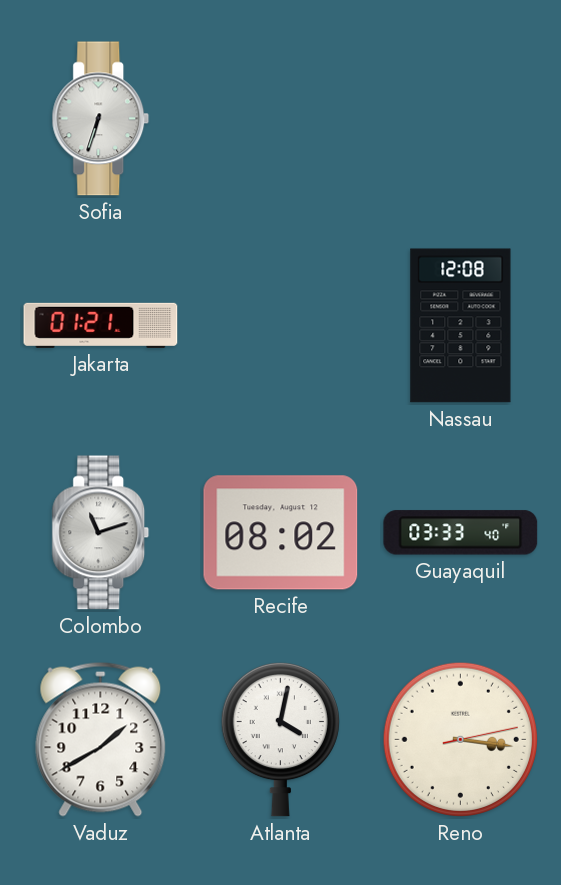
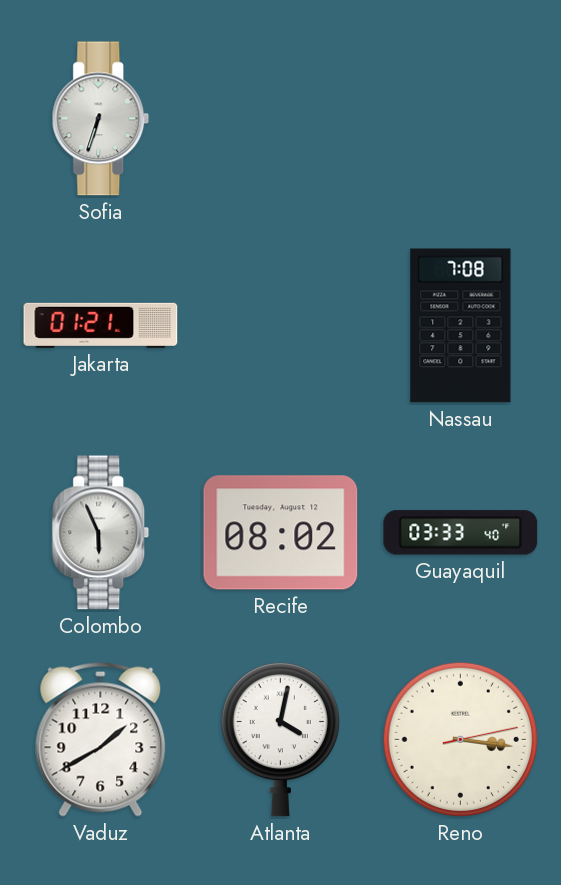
Nassau: 12:08 -> 7:08 (461, 326)
Colombo: 11:12 -> 5:56 (101, 533)
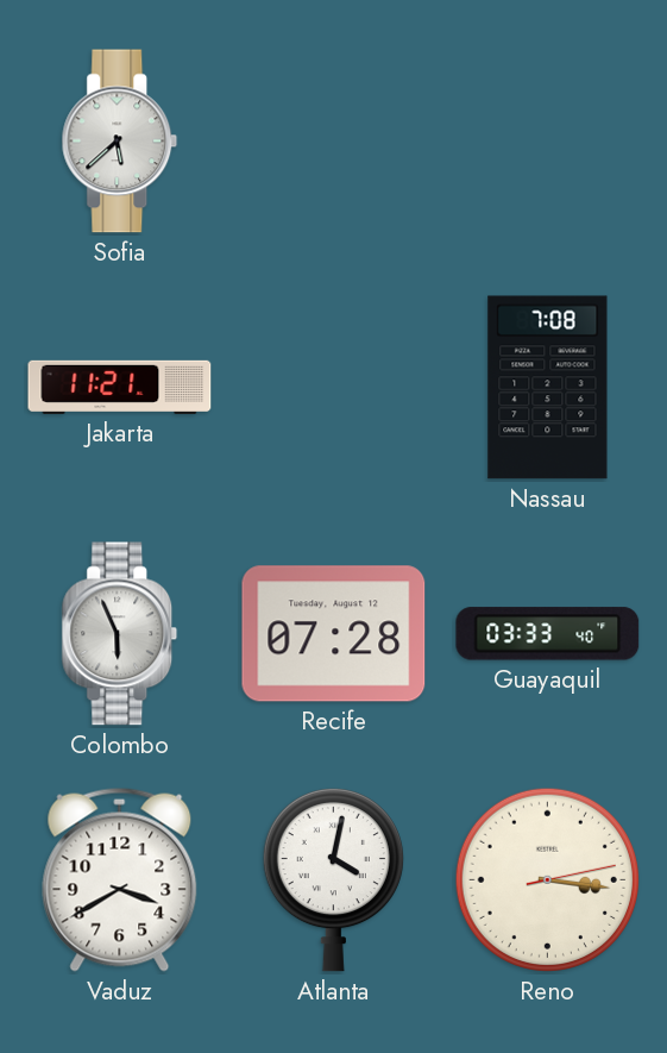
Sofia: 6:33 -> 5:38 (120, 142)
Jakarta: 01:21 -> 11:21 (120, 387)
Recife: 08:02 -> 07:28 (334, 634)
Vaduz: 1:40 -> 3:40 (120, 879)
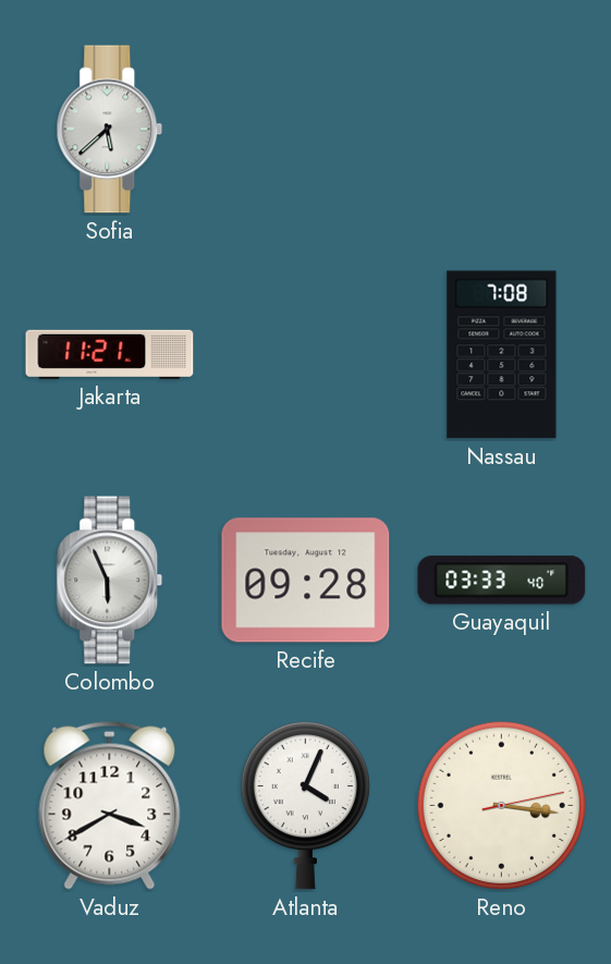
Recife: 07:28 -> 09:28 (306, 581)
Atlanta: 4:02 -> 4:04 (305, 805)
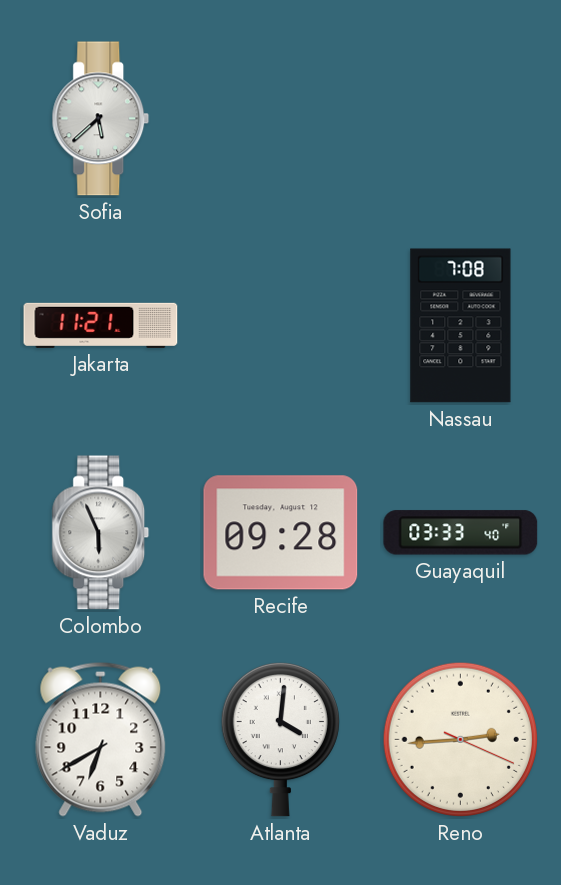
Vaduz: 3:40 -> 6:40 (101, 739)
Atlanta: 4:04 -> 4:01 (280, 739)
Reno: 3:16 -> 2:44 (460, 739)
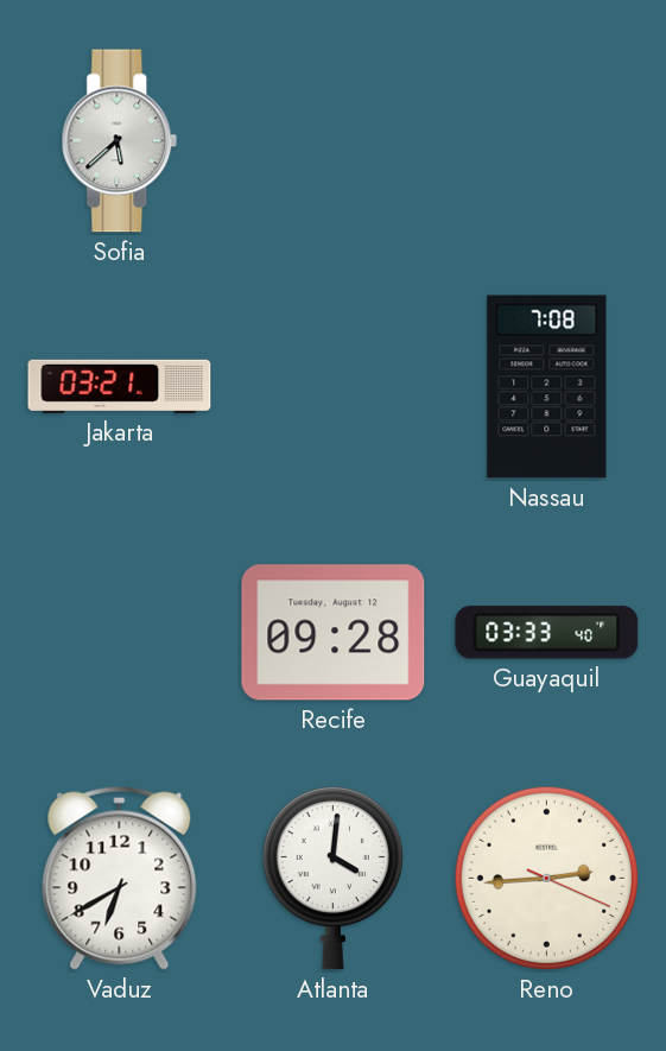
Jakarta: 11:21 -> 03:21 (120, 386)
Colombo: 5:56 -> none (101, 533)
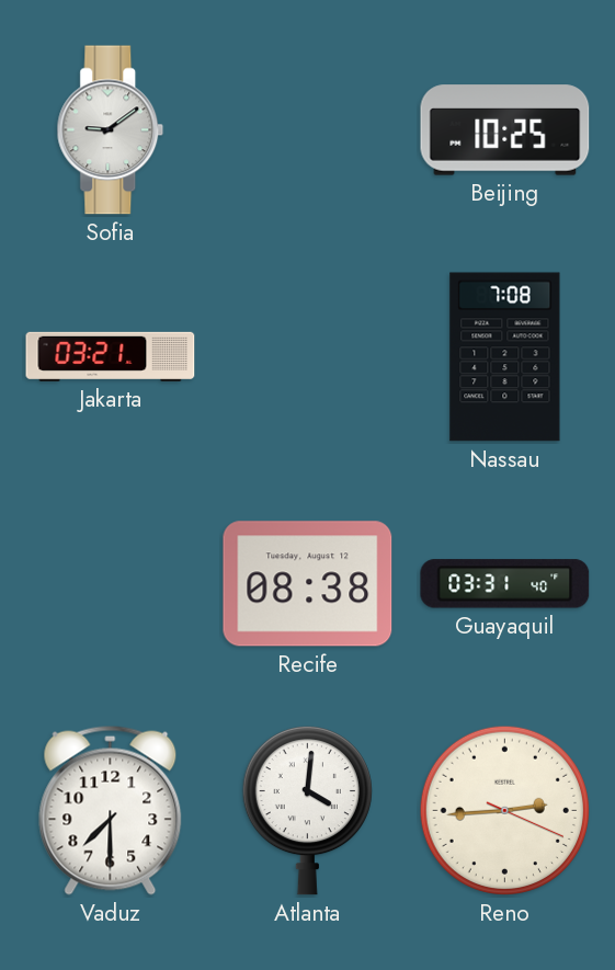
Sofia: 5:38 -> 9:09 (111, 130)
Beijing: none -> 10:25 (505, 130)
Recife: 09:28 -> 08:38 (308, 584)
Guayaquil: 03:33 -> 03:31 (505, 584)
Vaduz: 6:40 -> 7:30 (111, 810)
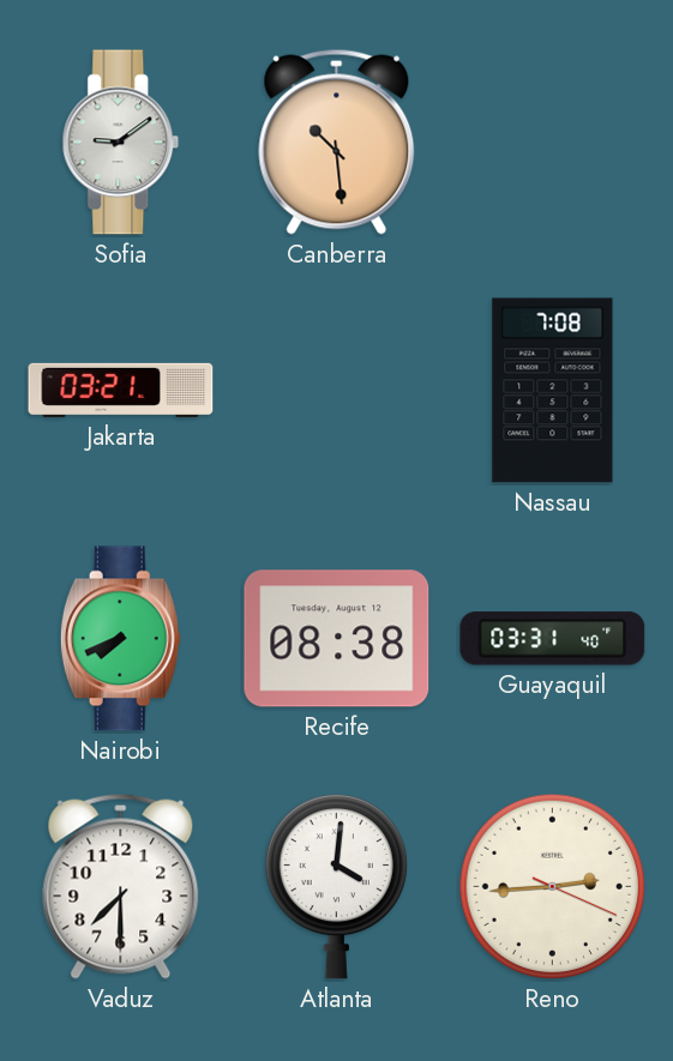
Canberra: none -> 10:29 (337, 141)
Beijing: 10:25 -> none (505, 130)
Nairobi: none -> 7:41 (120, 639)
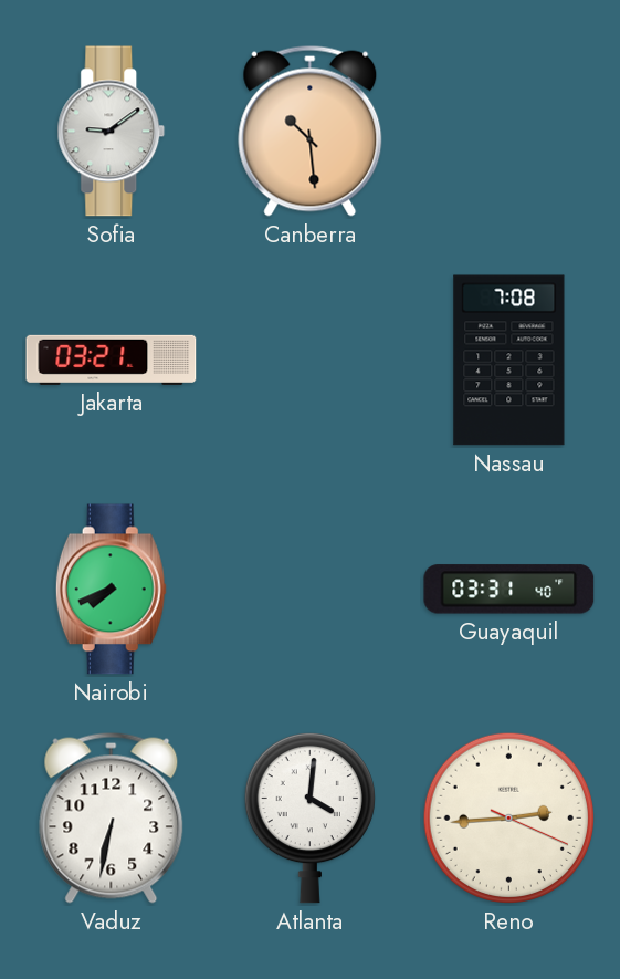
Recife: 08:38 -> none (337, 639)
Vaduz: 7:30 -> 6:32 (112, 817)
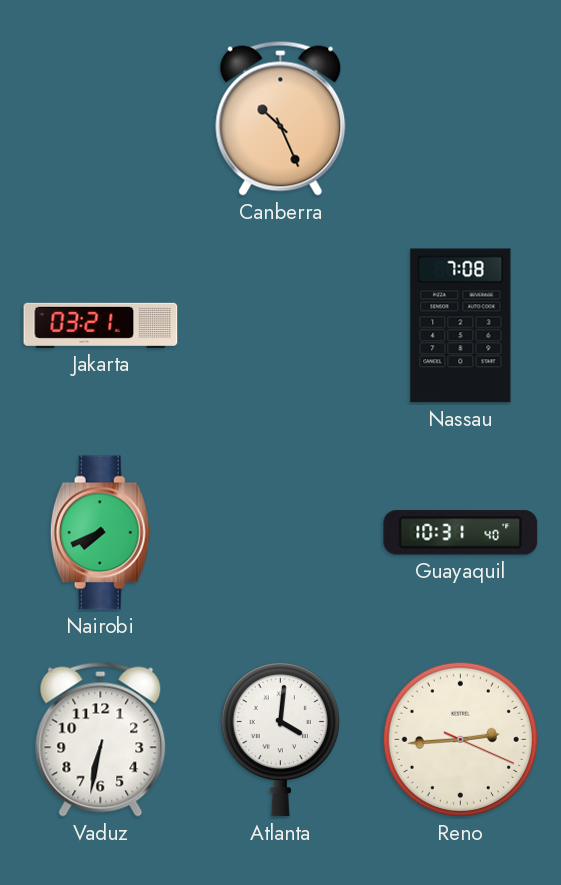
Sofia: 9:09 -> none (112, 132)
Canberra: 10:29 -> 10:26 (281, 118)
Guayaquil: 03:31 -> 10:31 (461, 533)
